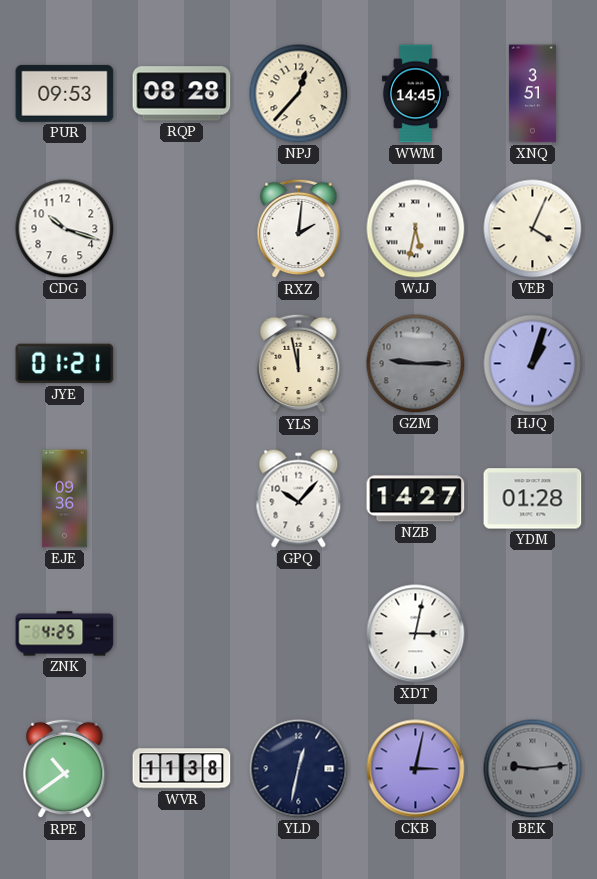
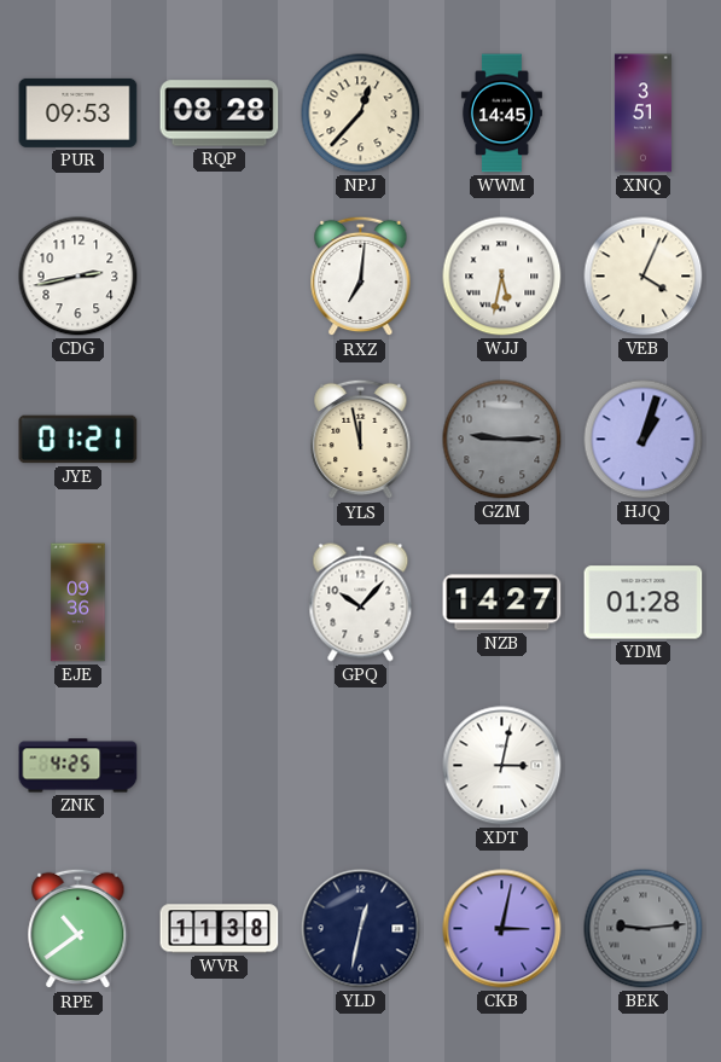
CDG: 10:18 -> 2:43 (79, 277)
RXZ: 2:01 -> 7:01 (361, 277)
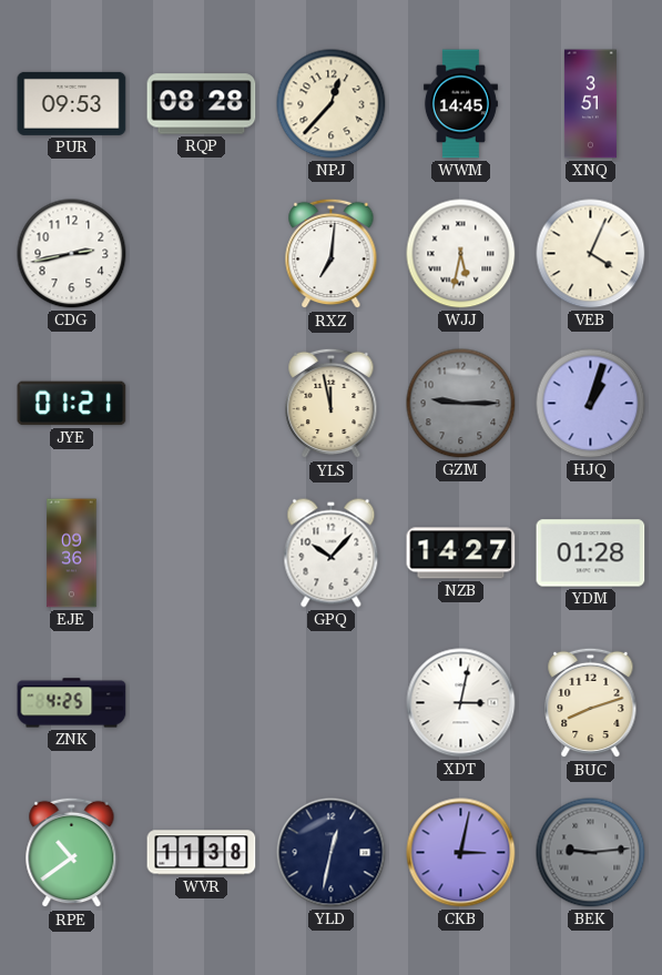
BUC: none -> 8:12 (591, 703)
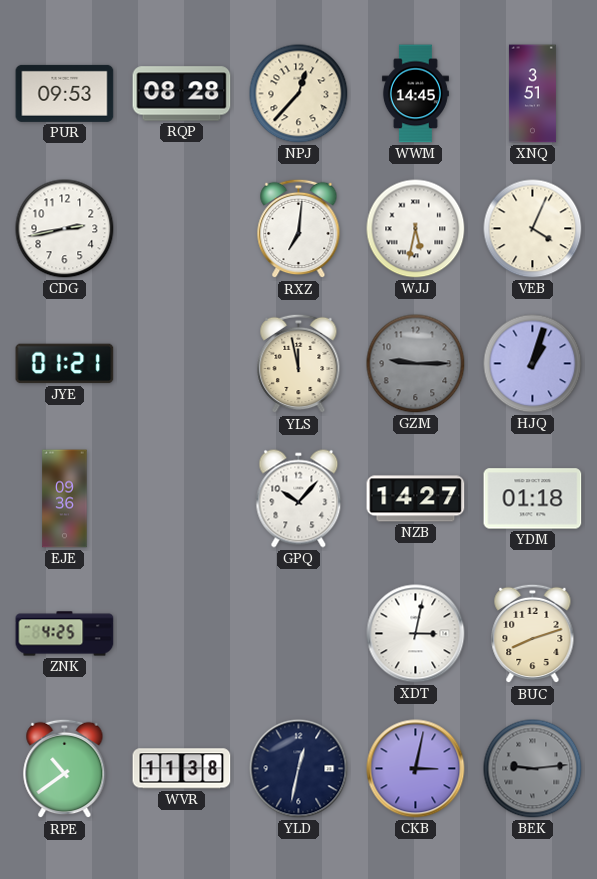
YDM: 01:28 -> 01:18 (533, 499)
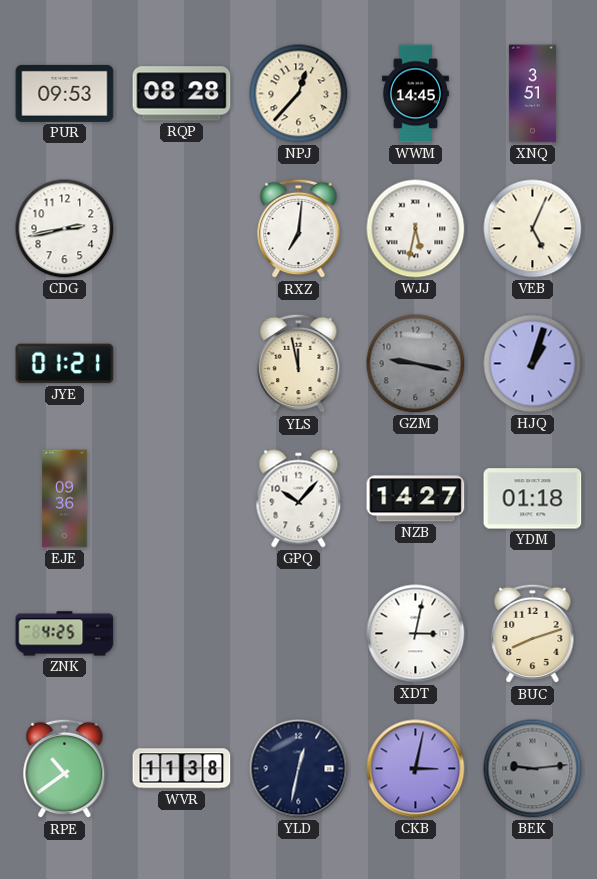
VEB: 4:04 -> 5:04 (533, 229)
GZM: 9:15 -> 9:17 (416, 364)
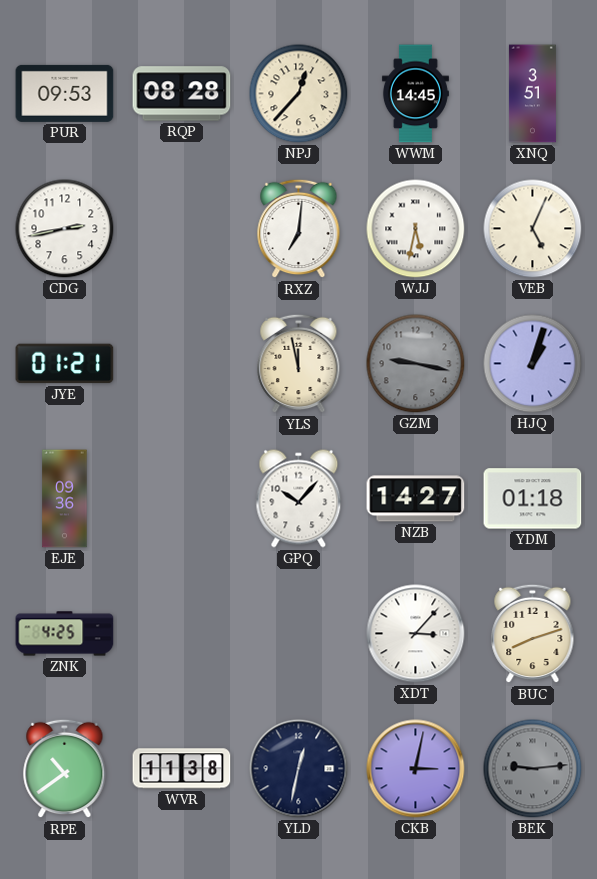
XDT: 3:02 -> 3:07 (416, 634)
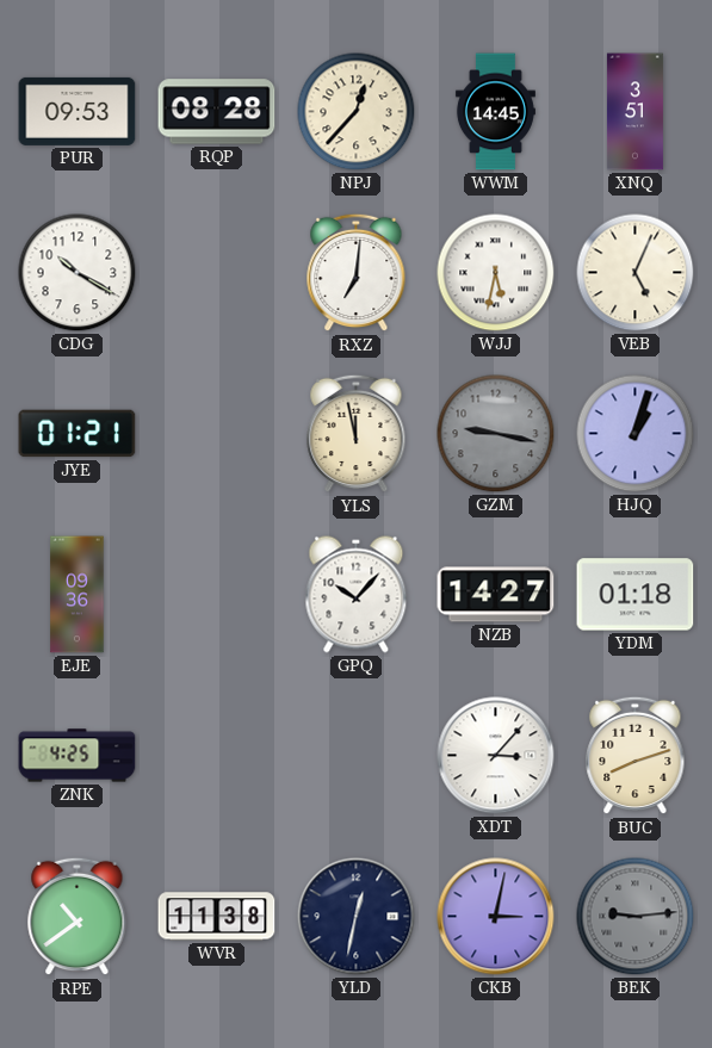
CDG: 2:43 -> 10:20 (78, 273)
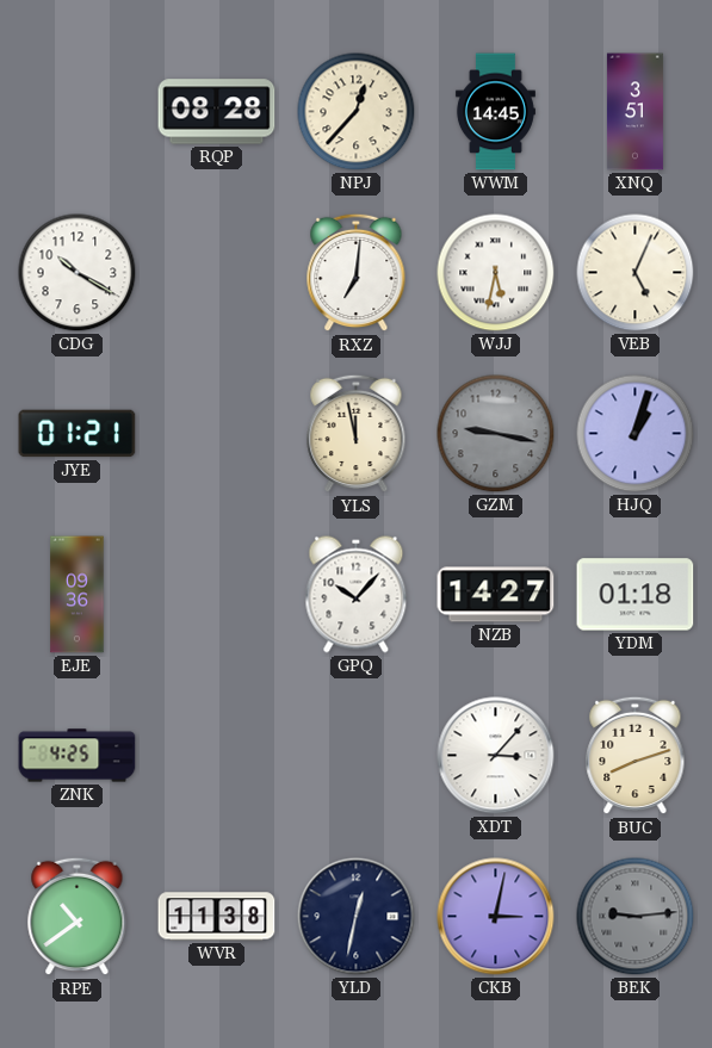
PUR: 09:53 -> none (78, 111)
